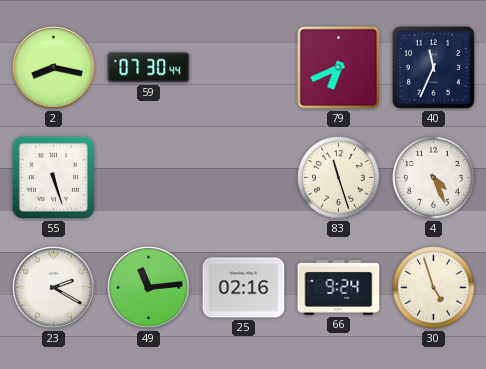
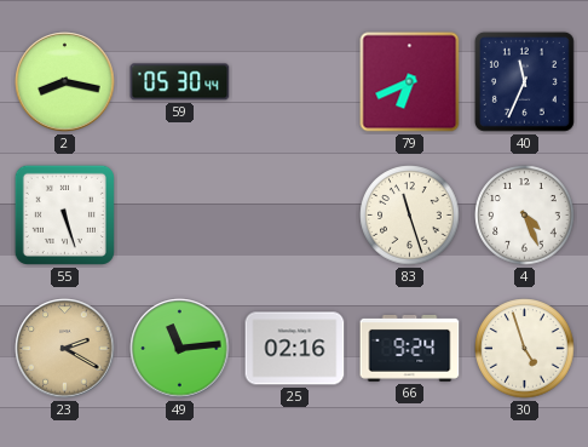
59: 07:30 -> 05:30 (180, 82)
23 dial: white -> champagne (65, 349)
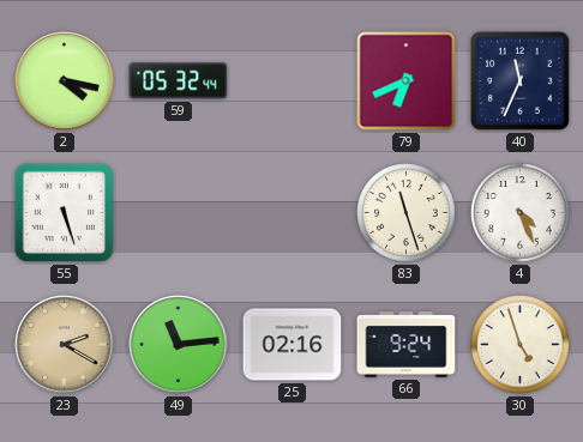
2: 8:17 -> 4:17 (65, 81)
59: 05:30 -> 05:32 (179, 81)
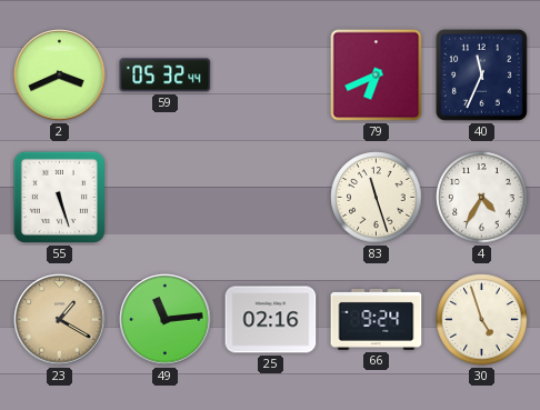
2: 4:17 -> 3:41 (60, 76)
4: 4:26 -> 4:35 (482, 198)
23: 2:20 -> 1:20 (60, 320)
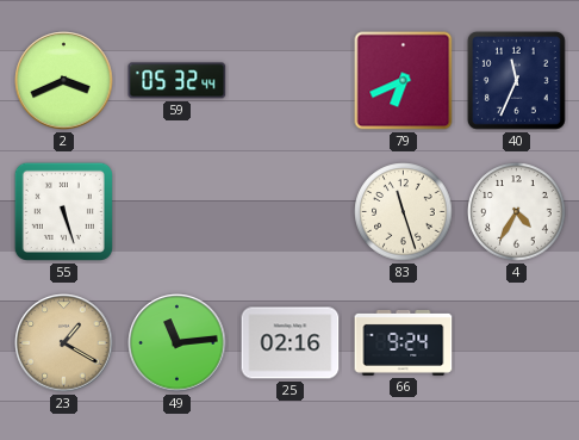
30: 4:57 -> none (482, 320)
